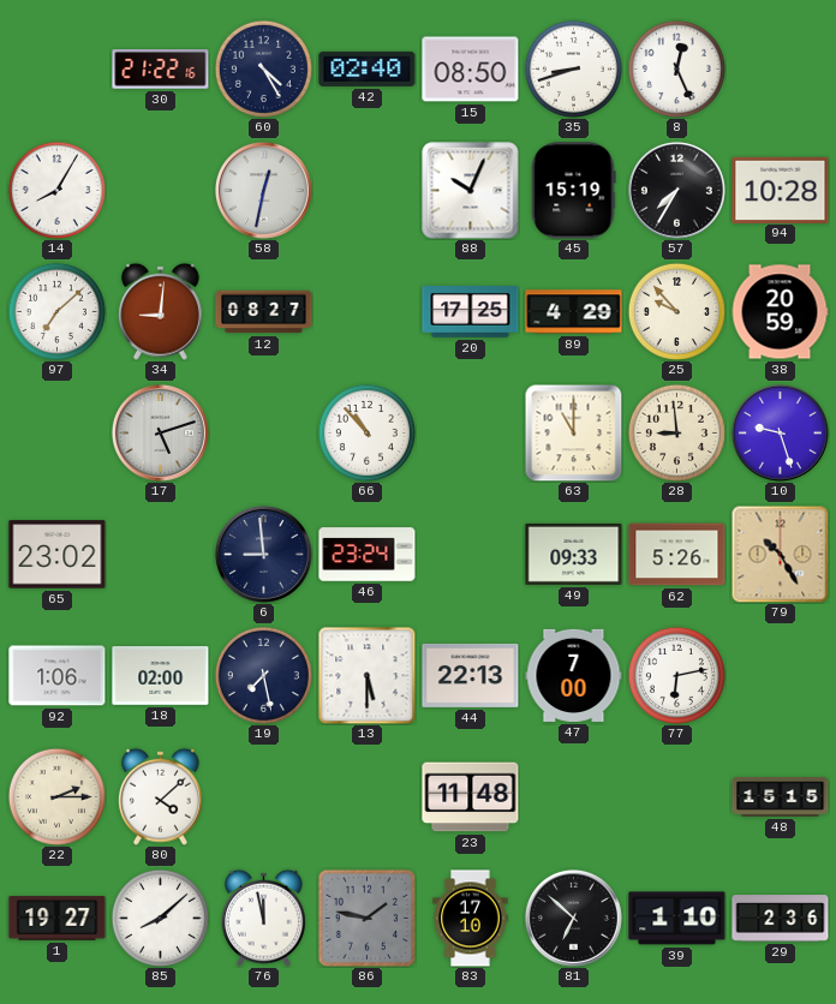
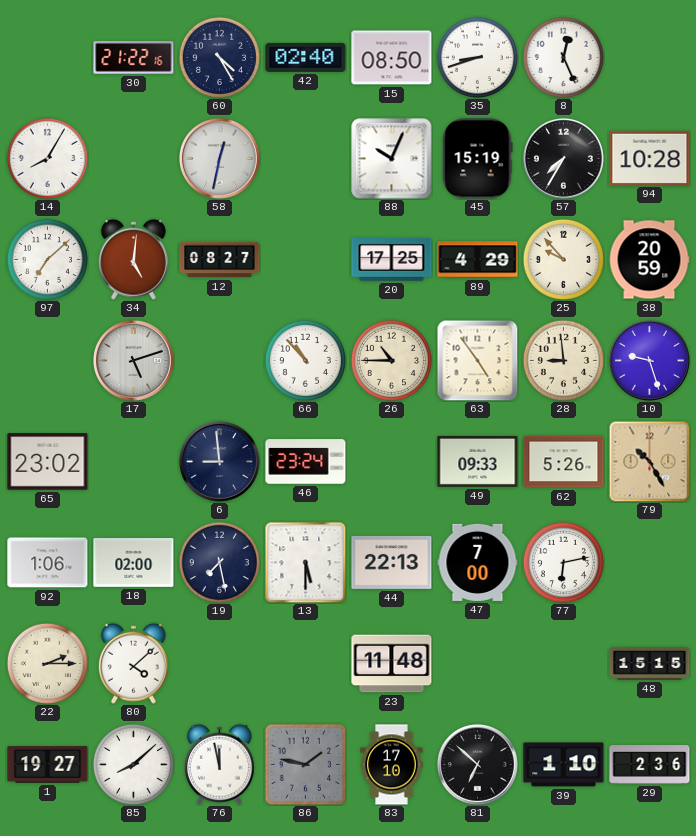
34: 9:01 -> 5:01 (133, 259)
26: none -> 10:45 (391, 360)
63: 11:00 -> 4:54 (477, 360)
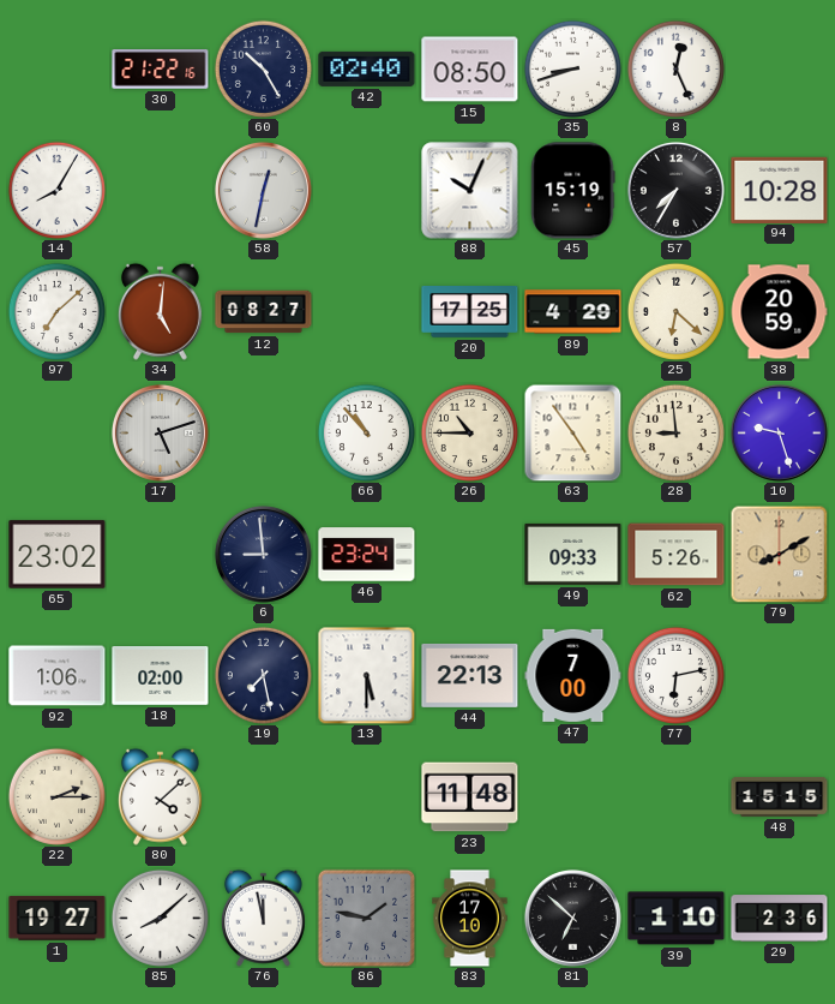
60: 4:25 -> 10:25 (263, 68)
25: 9:53 -> 6:22 (675, 311)
79: 10:25 -> 8:10 (779, 554)
